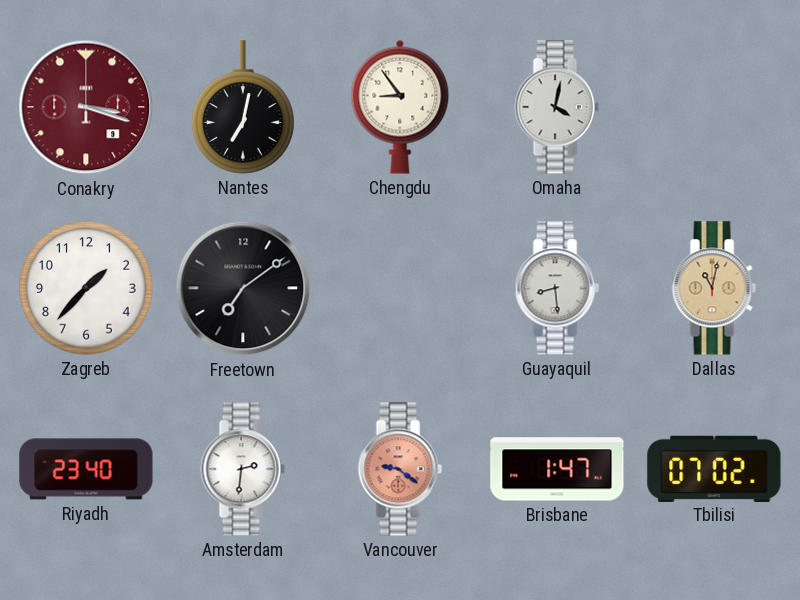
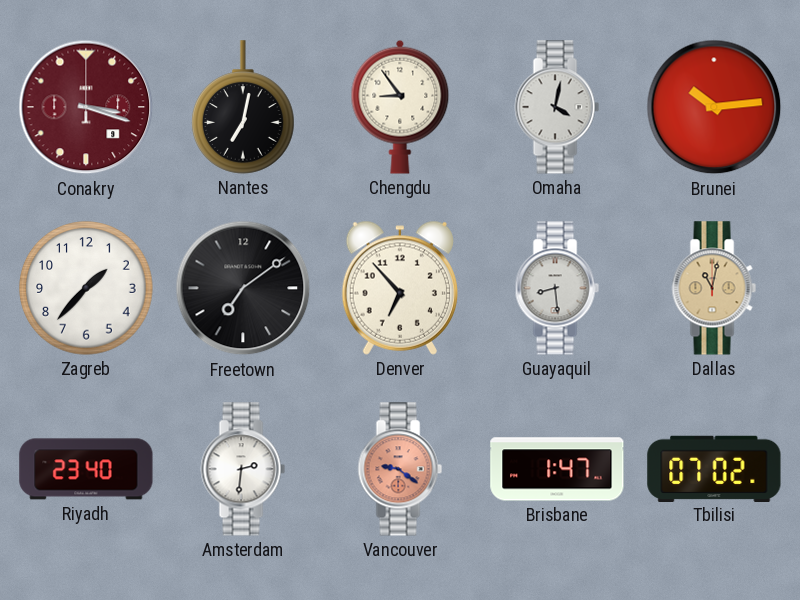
Brunei: none -> 10:14 (714, 107)
Denver: none -> 6:53 (399, 288)
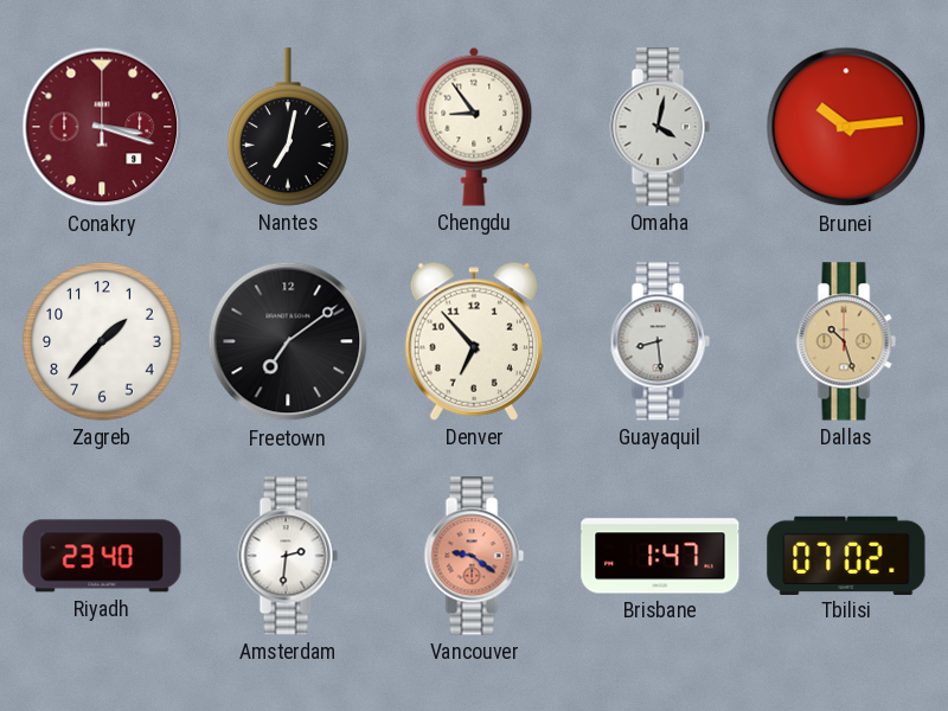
Dallas: 11:02 -> 10:27 (846, 341)
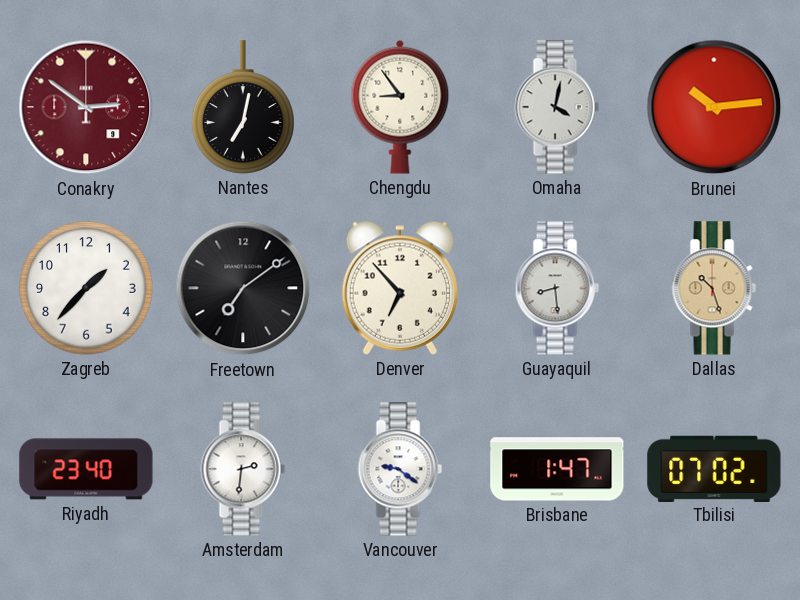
Conakry: 3:18 -> 2:51 (86, 107)
Vancouver dial: salmon -> white (400, 469)
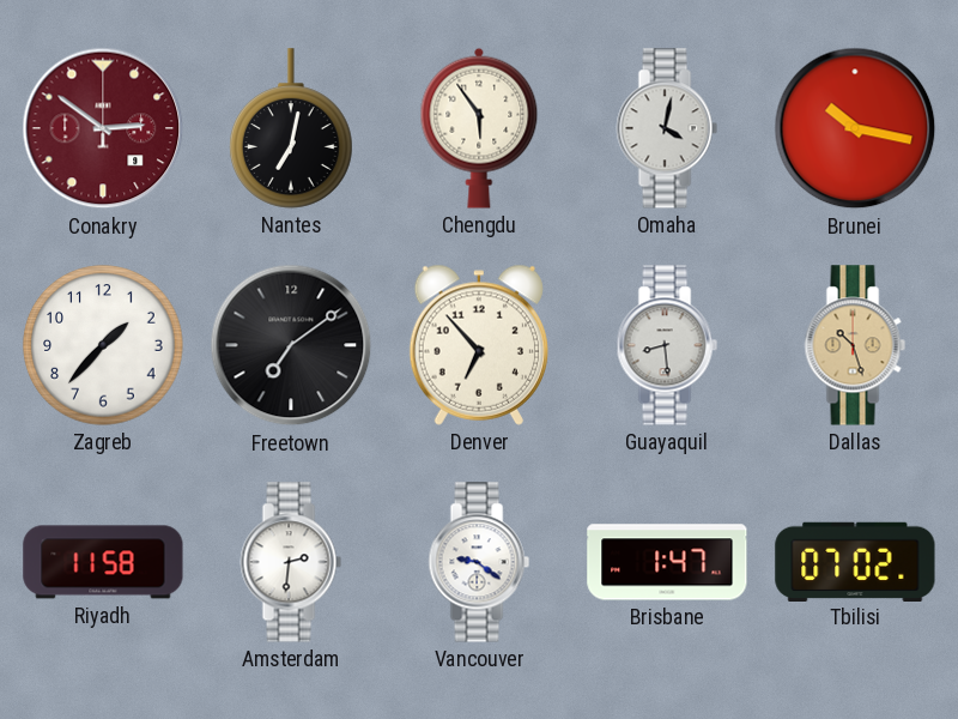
Chengdu: 8:54 -> 5:54 (479, 128)
Brunei: 10:14 -> 10:17 (855, 128)
Riyadh: 23:40 -> 11:58 (103, 562)
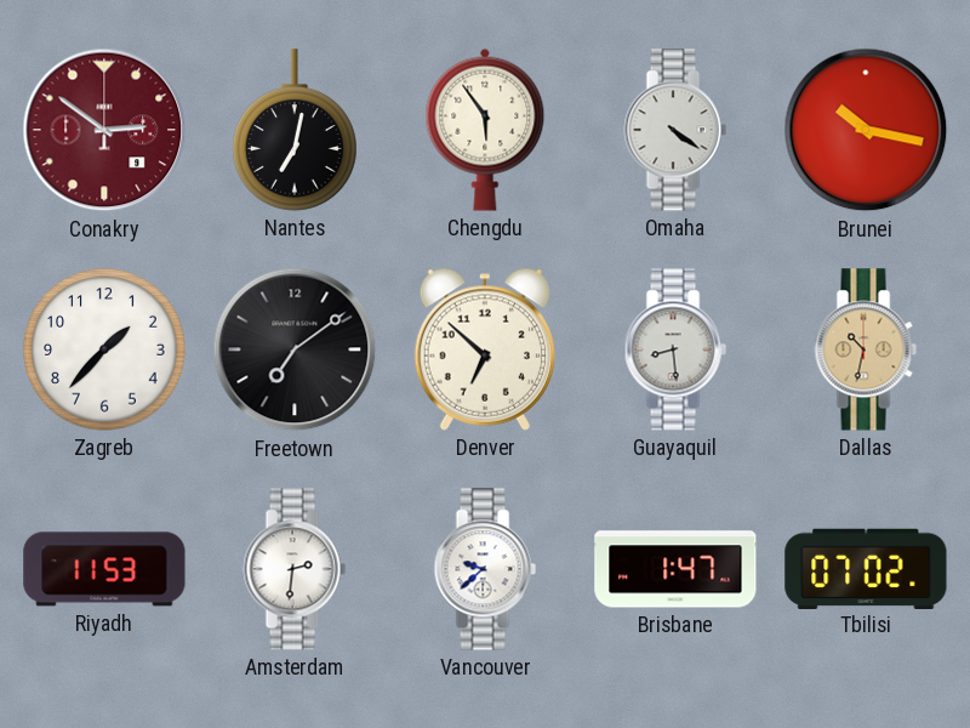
Omaha: 4:02 -> 4:21 (675, 130)
Denver: 6:53 -> 6:52 (484, 349)
Dallas: 10:27 -> 10:32 (866, 349)
Riyadh: 11:58 -> 11:53 (104, 569)
Vancouver: 9:21 -> 9:38 (485, 569)
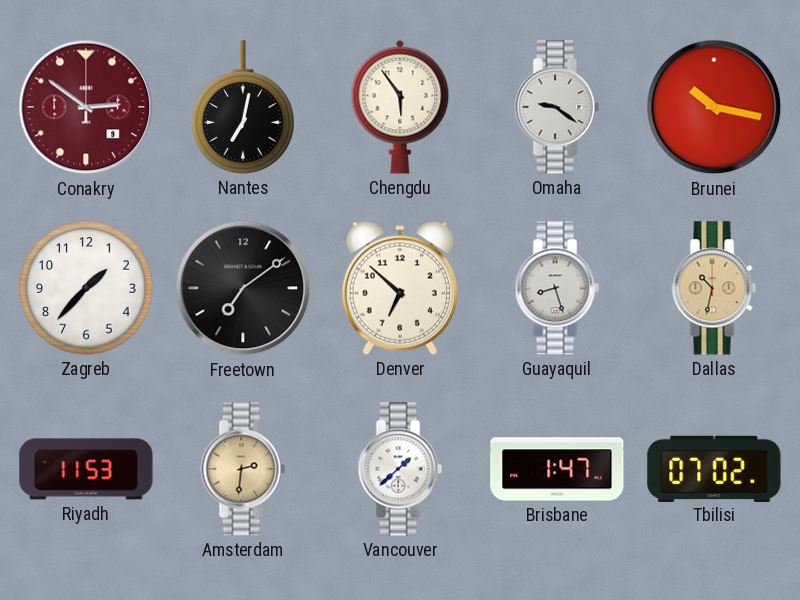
Omaha: 4:21 -> 9:21 (557, 107)
Guayaquil: 8:29 -> 8:27 (557, 288)
Amsterdam dial: white -> champagne (243, 469)
Vancouver: 9:38 -> 1:38 (400, 469)
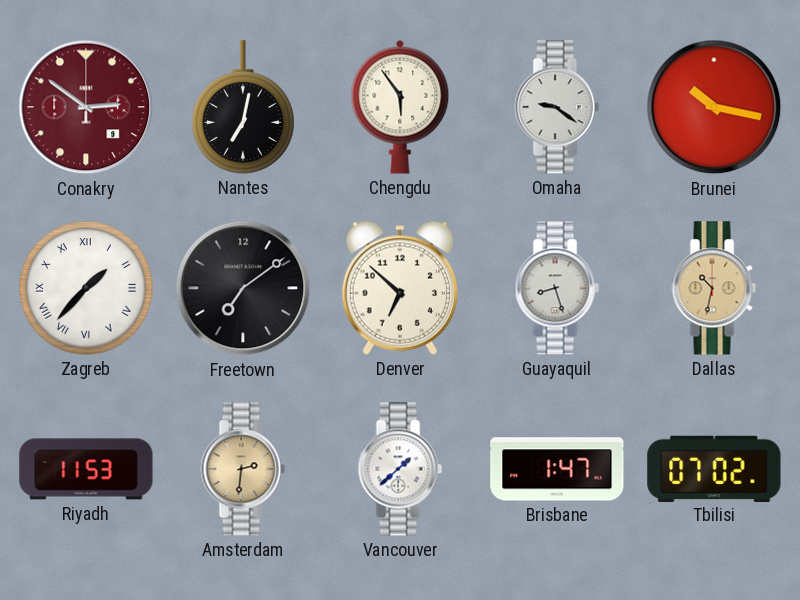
Zagreb numerals: Arabic -> Roman (86, 288)
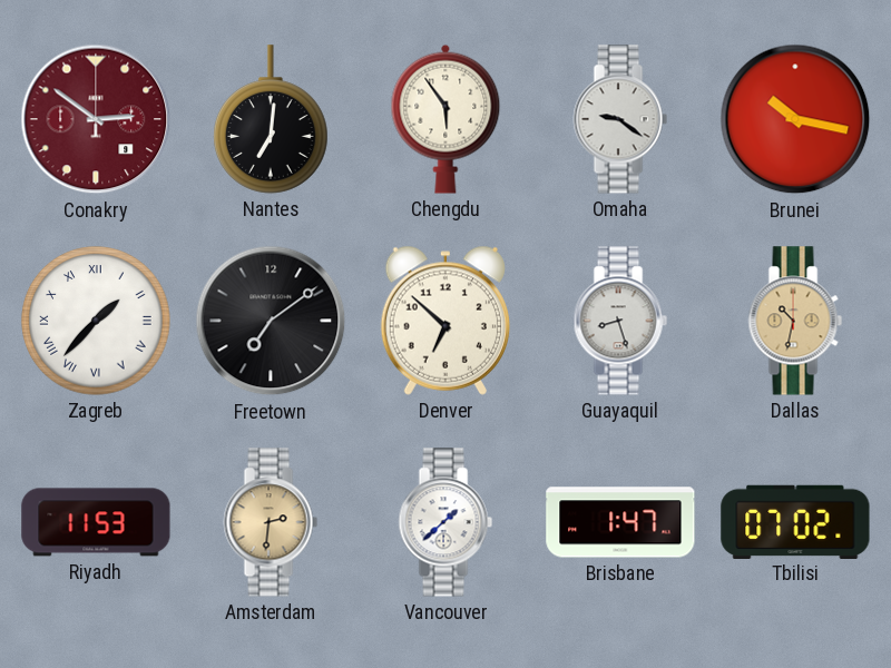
Nantes: 7:02 -> 7:01 (271, 119)
